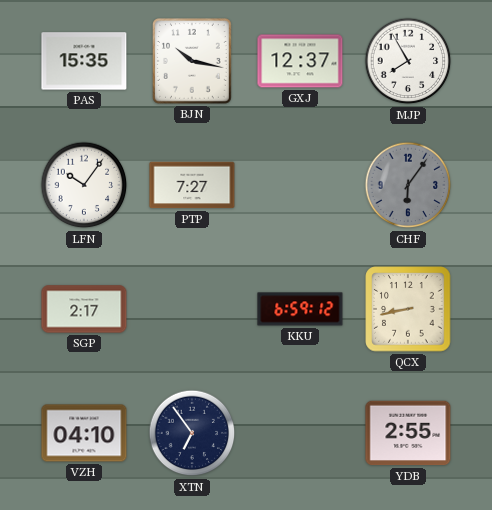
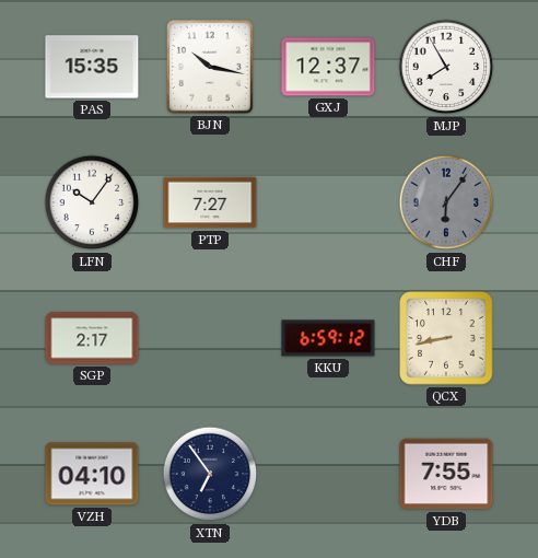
YDB: 2:55 -> 7:55 (446, 474)
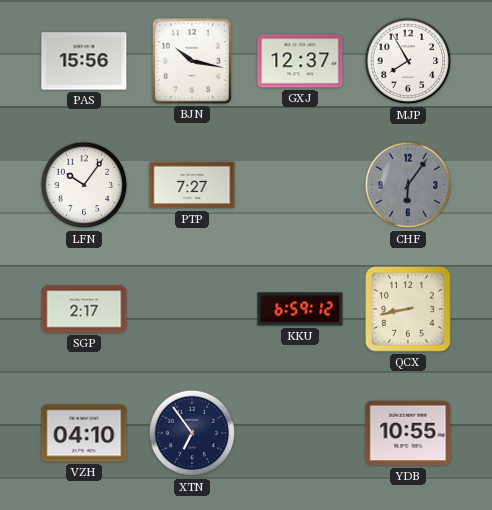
PAS: 15:35 -> 15:56 (84, 61)
YDB: 7:55 -> 10:55 (408, 433)
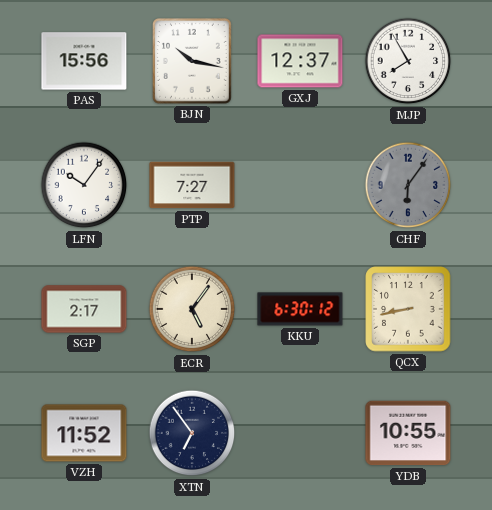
ECR: none -> 5:06 (192, 309)
KKU: 6:59 -> 6:30 (300, 309)
VZH: 04:10 -> 11:52 (84, 433)
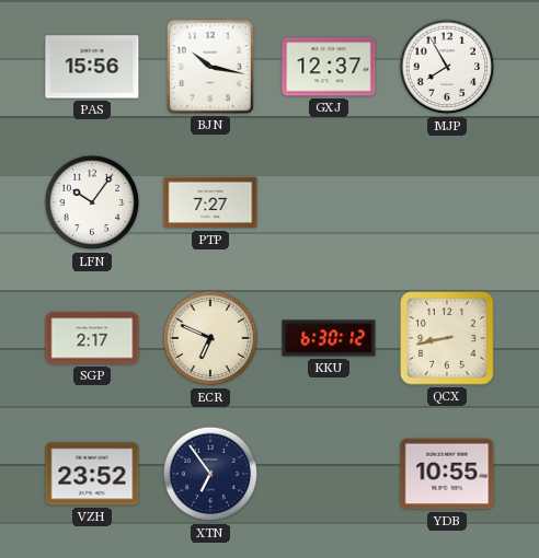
CHF: 6:06 -> none (408, 185)
ECR: 5:06 -> 6:49 (210, 338)
VZH: 11:52 -> 23:52 (92, 474)
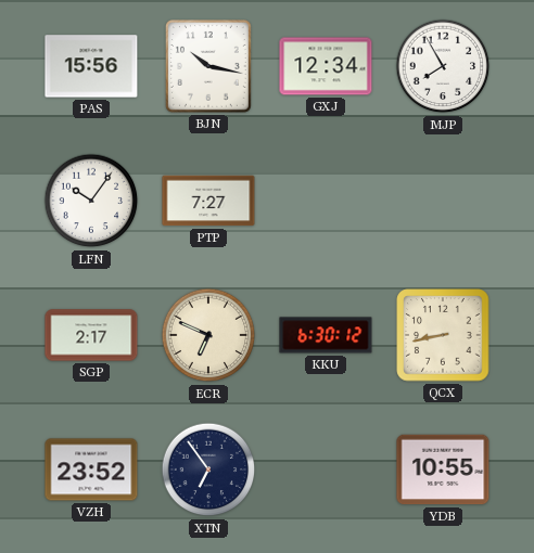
GXJ: 12:37 -> 12:34 (326, 66)
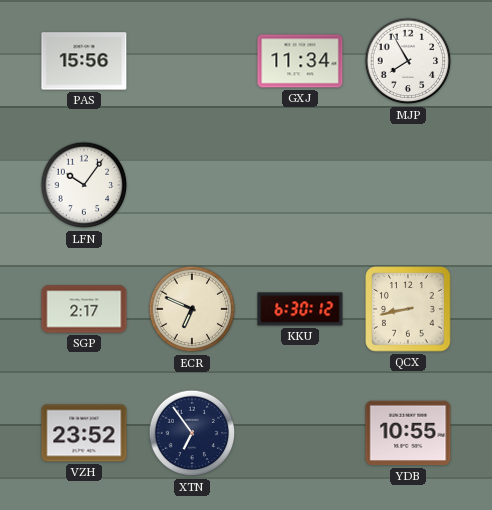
BJN: 10:17 -> none (209, 67)
GXJ: 12:34 -> 11:34 (300, 61)
PTP: 7:27 -> none (208, 201)
